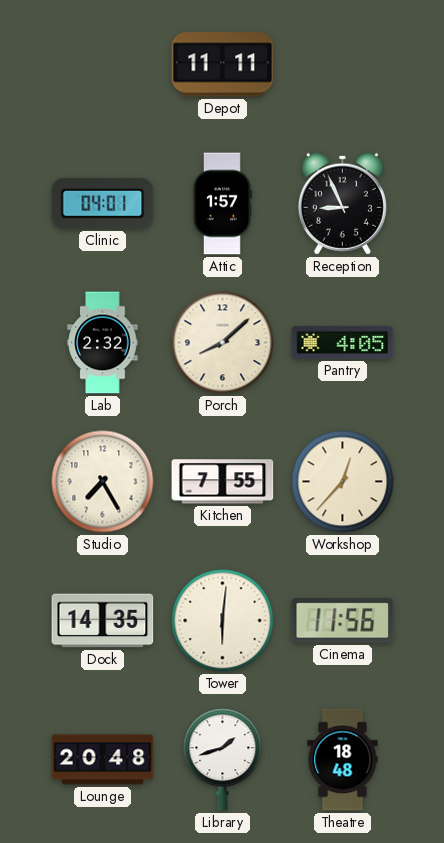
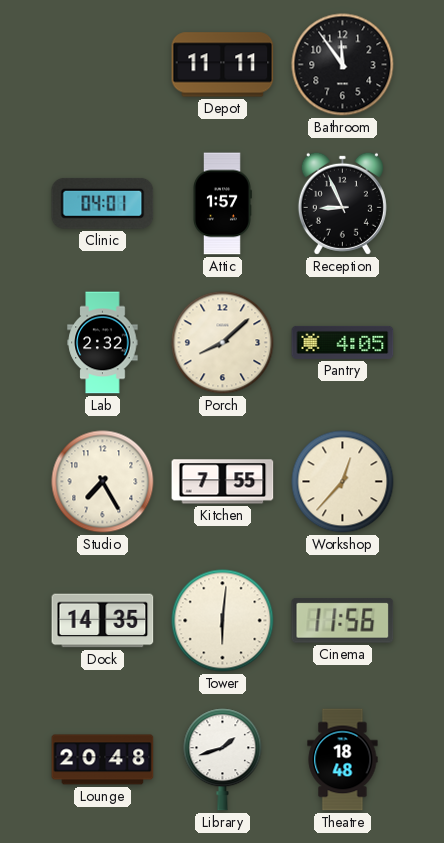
Bathroom: none -> 11:54 (343, 65)
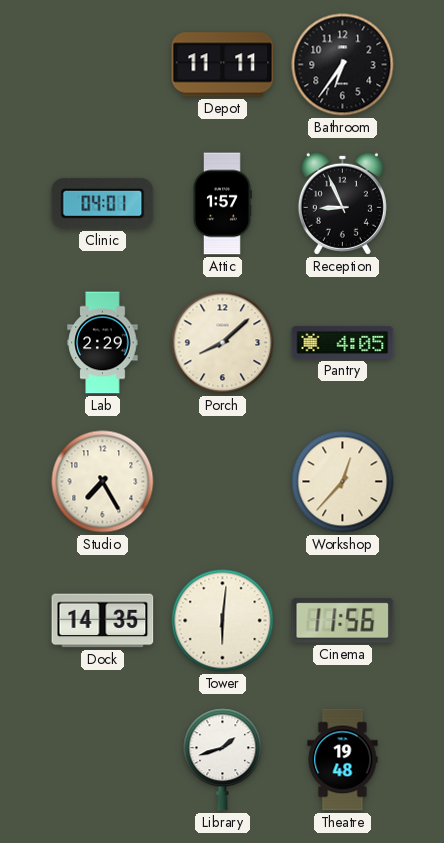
Bathroom: 11:54 -> 6:36 (343, 65)
Lab: 2:32 -> 2:29 (103, 343)
Kitchen: 7:55 -> none (223, 482)
Lounge: 20:48 -> none (103, 760)
Theatre: 18:48 -> 19:48 (343, 760)
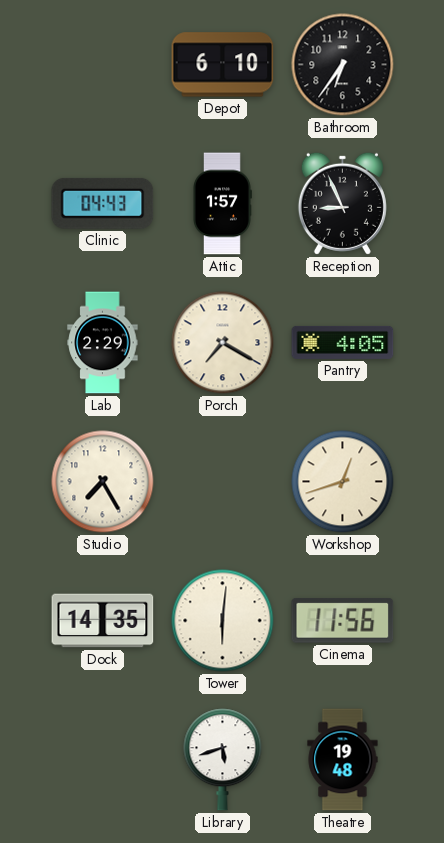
Depot: 11:11 -> 6:10 (223, 65)
Clinic: 04:01 -> 04:43 (103, 203)
Porch: 8:08 -> 7:20 (223, 343)
Workshop: 12:37 -> 12:42 (343, 482)
Library: 1:42 -> 5:42 (223, 760)
